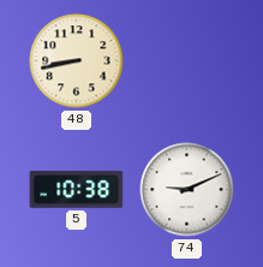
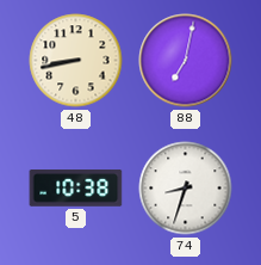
88: none -> 7:02 (186, 61)
74: 9:11 -> 8:33 (186, 189)
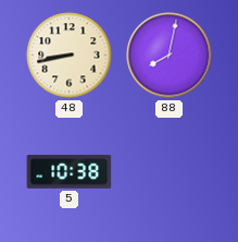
88: 7:02 -> 8:02 (170, 56)
74: 8:33 -> none (186, 189)
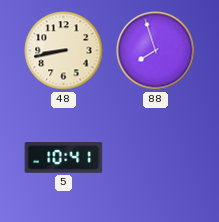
88: 8:02 -> 7:57 (156, 51)
5: 10:38 -> 10:41 (64, 158)
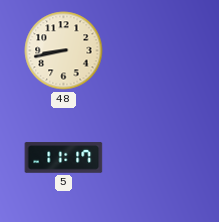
88: 7:57 -> none (156, 51)
5: 10:41 -> 11:17 (64, 158)
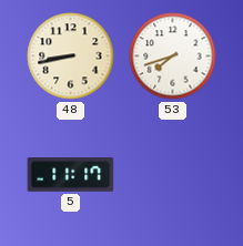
53: none -> 7:42 (173, 57)
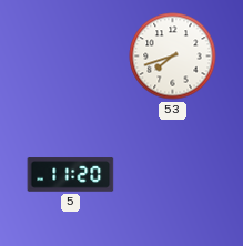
48: 8:43 -> none (71, 57)
5: 11:17 -> 11:20 (71, 175)
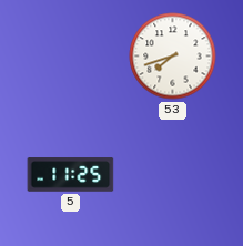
5: 11:20 -> 11:25 (71, 175)
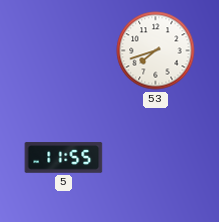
5: 11:25 -> 11:55 (64, 158)
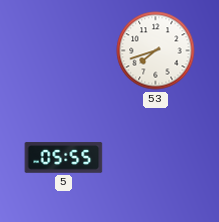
5: 11:55 -> 05:55 (64, 158)
